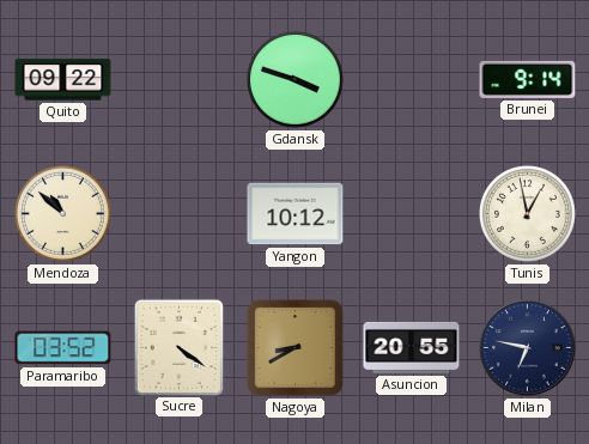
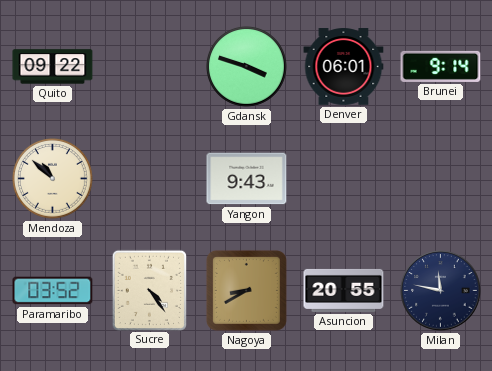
Denver: none -> 06:01 (344, 67)
Yangon: 10:12 -> 9:43 (247, 179)
Tunis: 12:58 -> none (528, 214)
Sucre: 4:21 -> 4:24 (149, 290)
Milan: 6:47 -> 11:47 (441, 291)
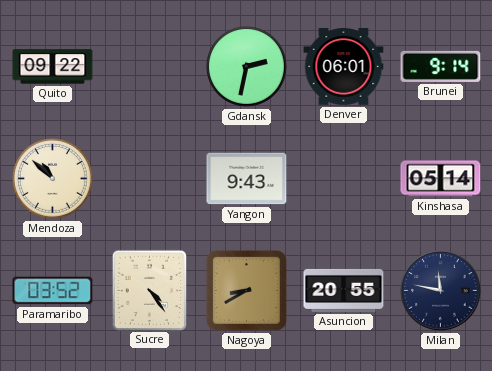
Gdansk: 3:48 -> 2:32 (247, 67)
Kinshasa: none -> 05:14 (441, 179)
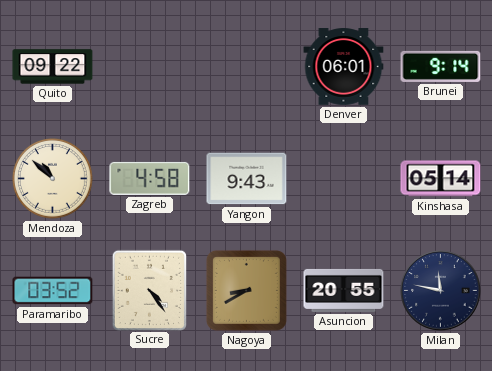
Gdansk: 2:32 -> none (247, 67)
Zagreb: none -> 4:58 (150, 178)
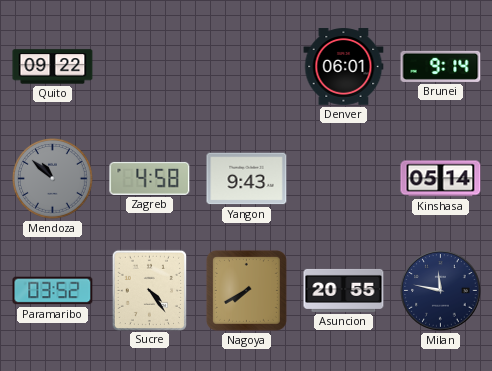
Mendoza dial: cream -> grey (53, 179)
Nagoya: 8:40 -> 7:40 (246, 290)
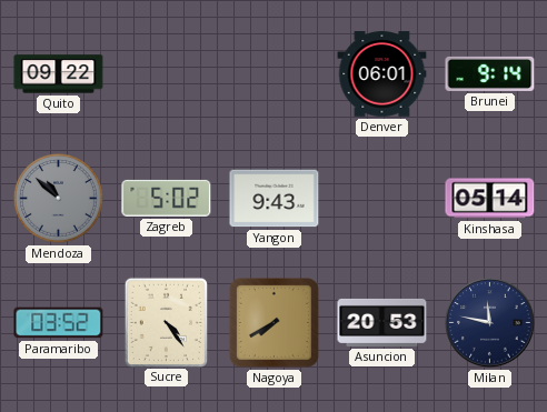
Zagreb: 4:58 -> 5:02 (167, 198)
Asuncion: 20:55 -> 20:53 (382, 322)
